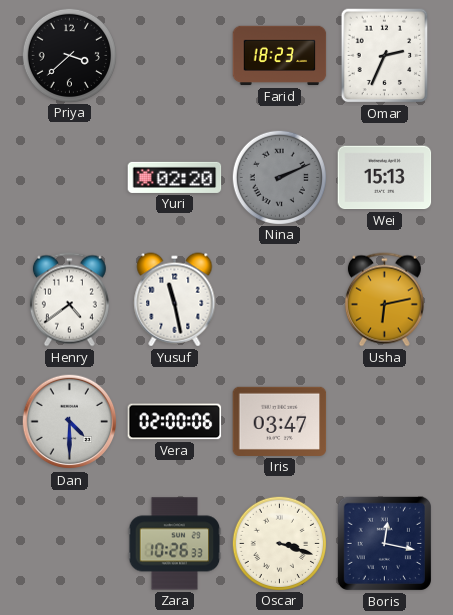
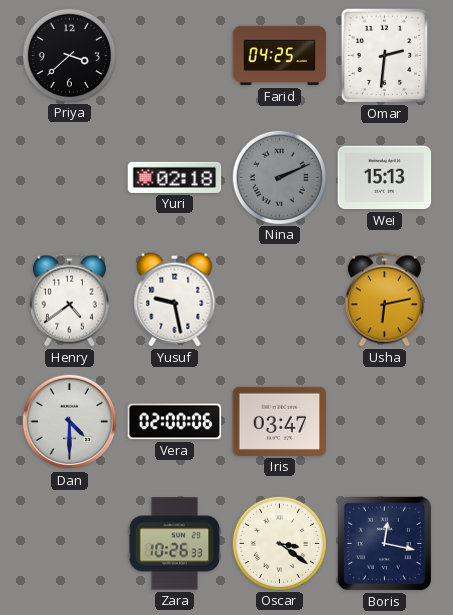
Farid: 18:23 -> 04:25 (280, 56)
Omar: 2:34 -> 2:31 (385, 56)
Yuri: 02:20 -> 02:18 (175, 177)
Yusuf: 11:28 -> 9:28 (175, 300)
Oscar: 3:18 -> 3:21 (279, 543)
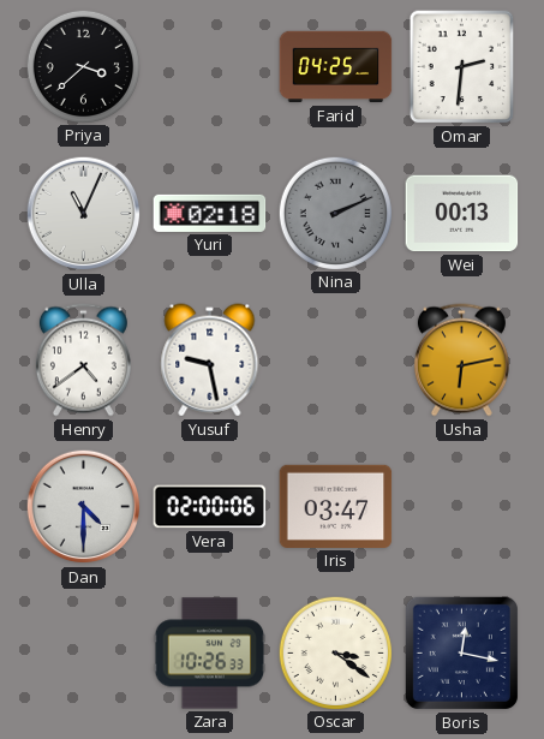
Ulla: none -> 11:04 (84, 214)
Wei: 15:13 -> 00:13 (462, 214)
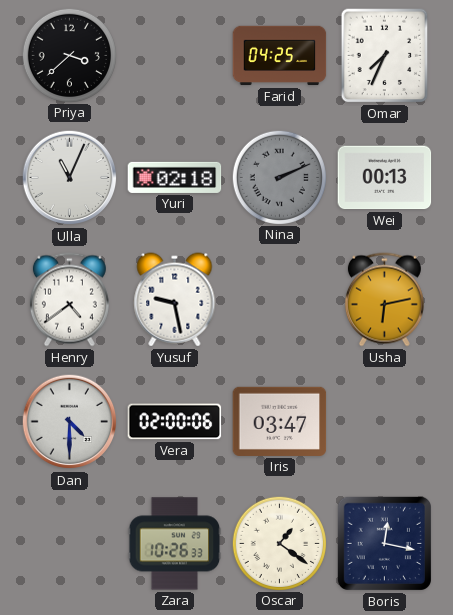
Omar: 2:31 -> 7:34 (385, 56)
Oscar: 3:21 -> 1:21 (279, 543)
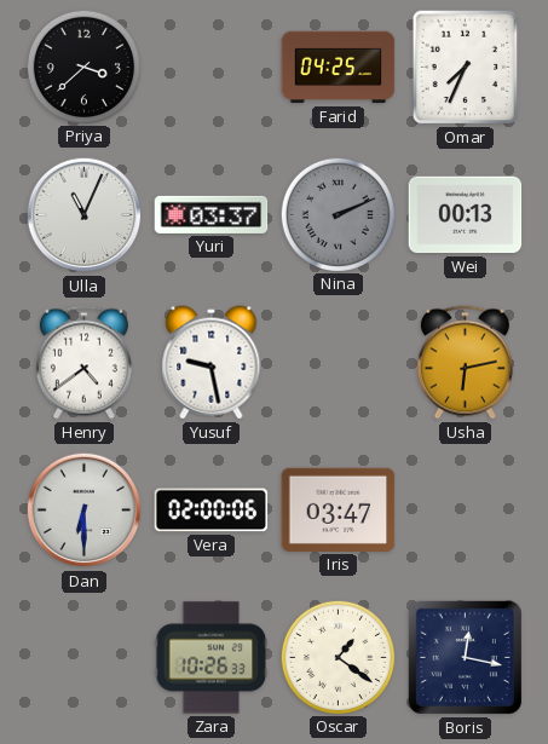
Yuri: 02:18 -> 03:37 (212, 214)
Dan: 4:30 -> 6:30 (85, 511)
